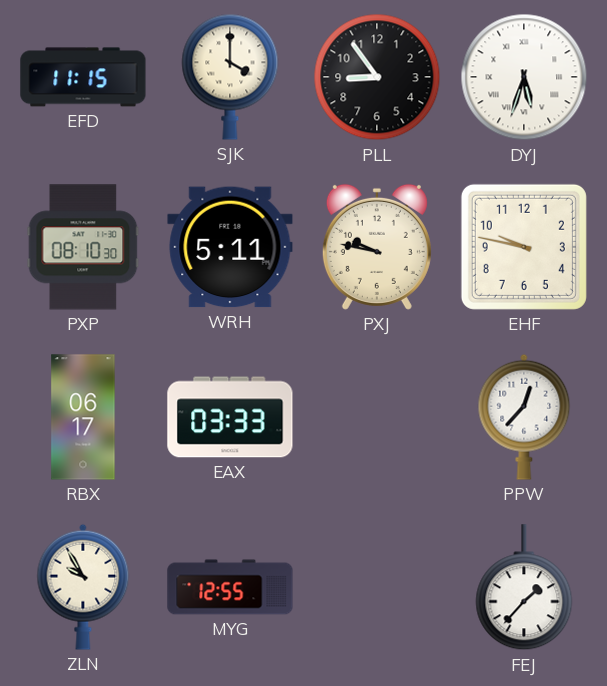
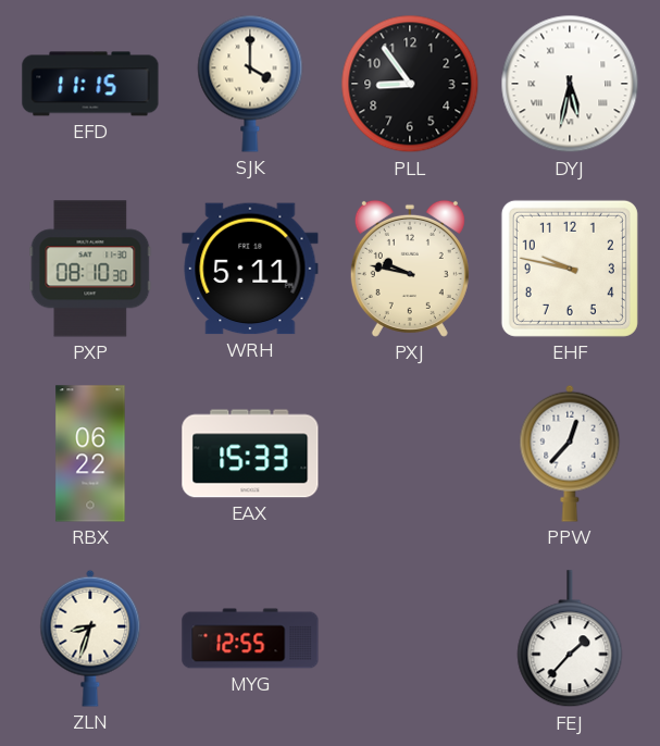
DYJ: 5:33 -> 5:32 (570, 84)
RBX: 06:17 -> 06:22 (90, 453)
EAX: 03:33 -> 15:33 (250, 453)
ZLN: 9:55 -> 8:33 (90, 638)
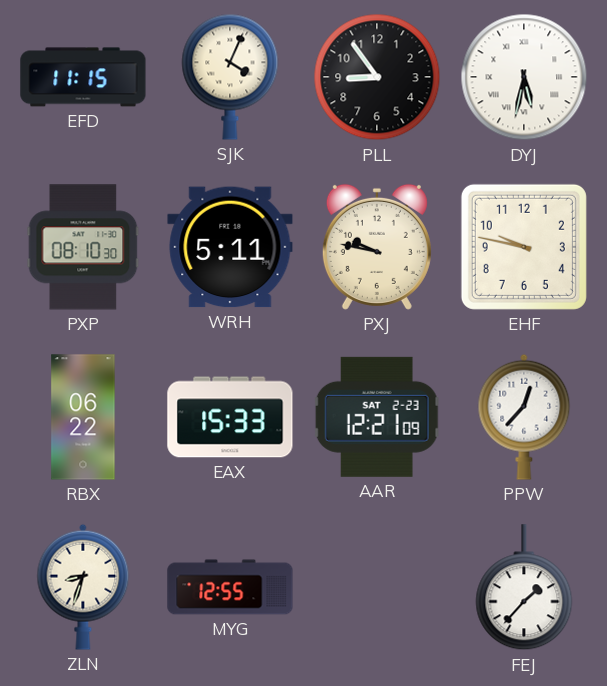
SJK: 4:00 -> 4:04 (230, 77)
AAR: none -> 12:21 (377, 417)
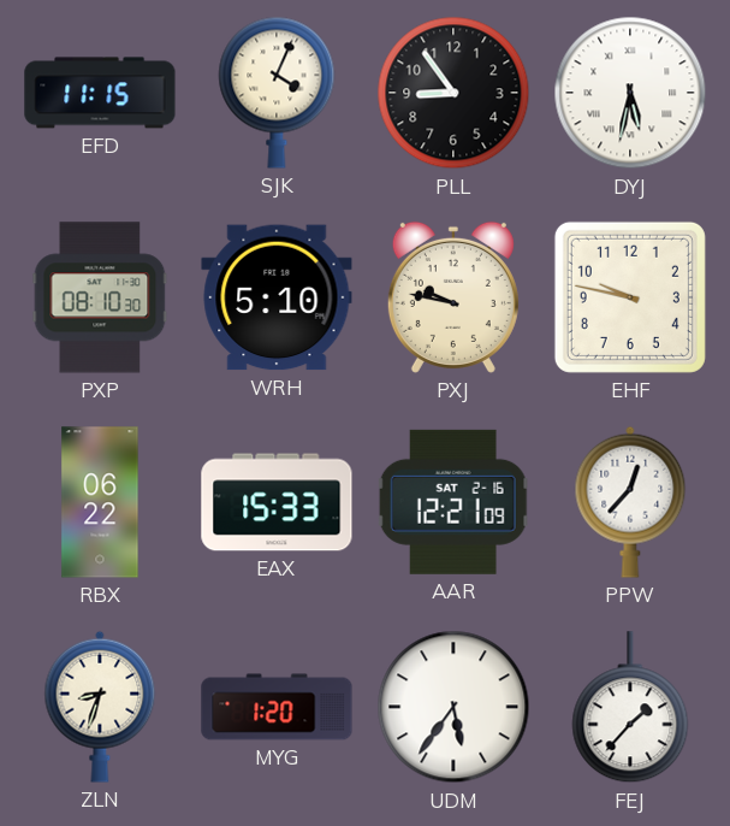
WRH: 5:11 -> 5:10 (277, 297)
AAR date: SAT 2-23 -> SAT 2-16 (453, 502)
MYG: 12:55 -> 1:20 (277, 707)
UDM: none -> 5:36 (453, 707)
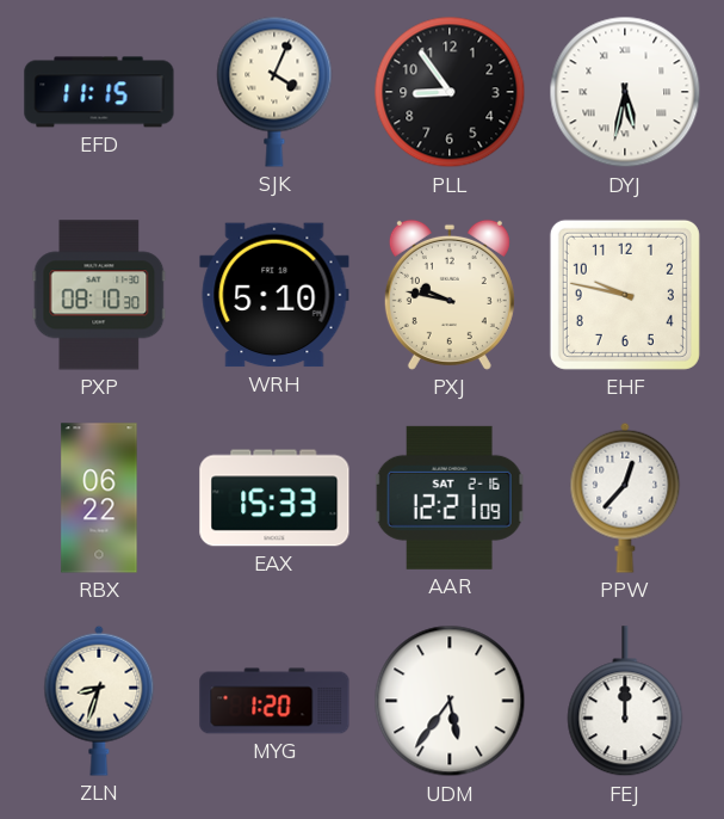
FEJ: 1:37 -> 12:00 (625, 702)
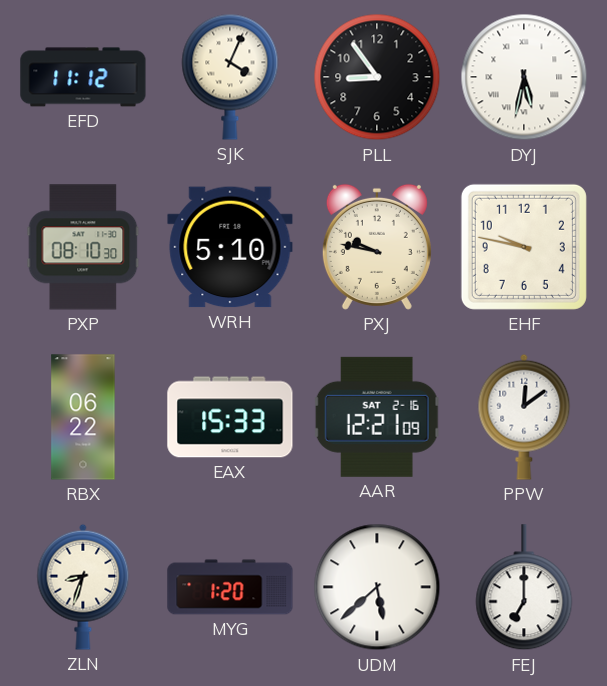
EFD: 11:15 -> 11:12 (83, 77)
PPW: 12:37 -> 12:09 (524, 417)
UDM: 5:36 -> 5:38 (377, 587)
FEJ: 12:00 -> 7:00 (524, 588)
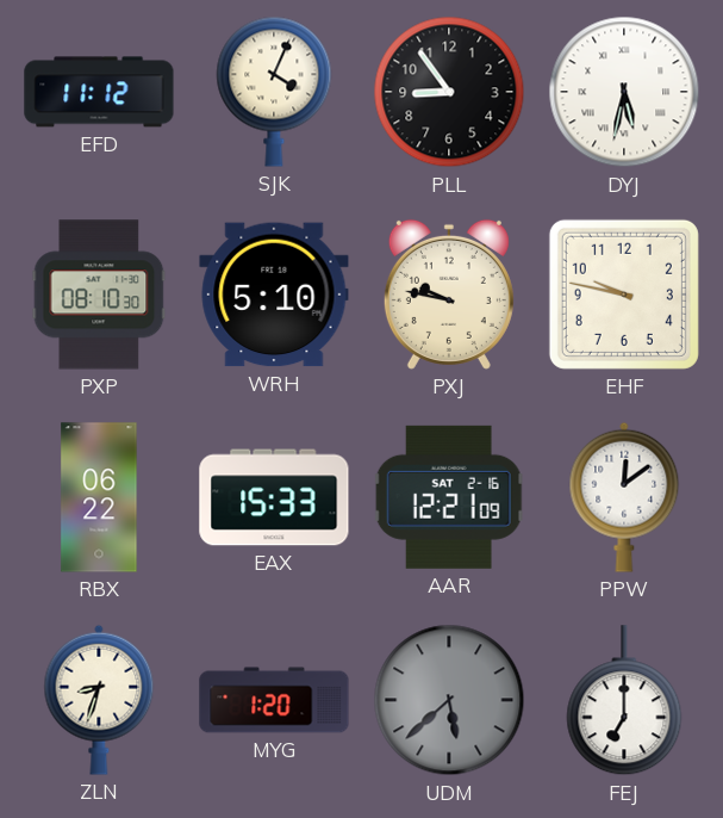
UDM dial: white -> grey (449, 700)
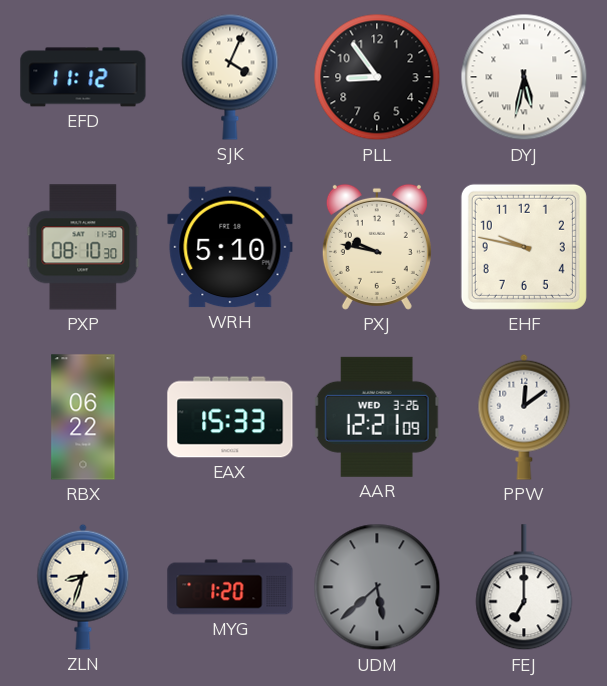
AAR date: SAT 2-16 -> WED 3-26 (377, 417)
